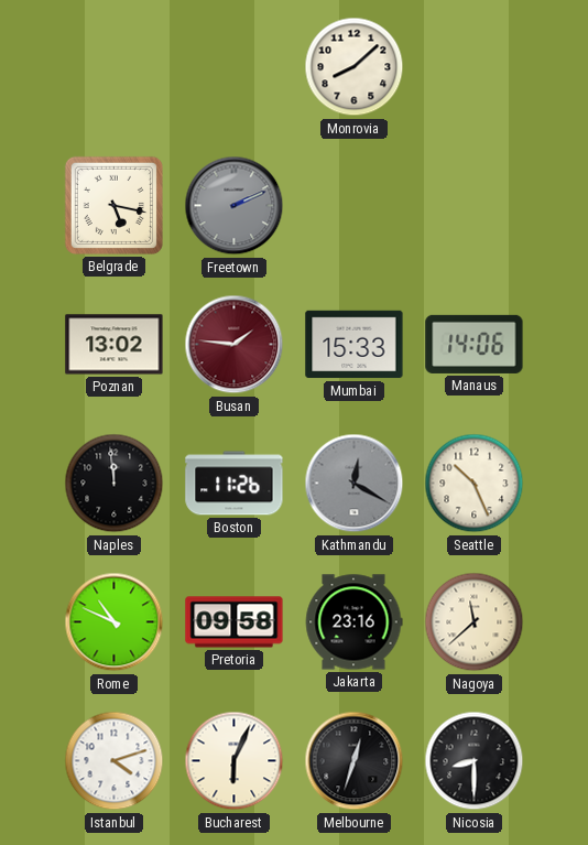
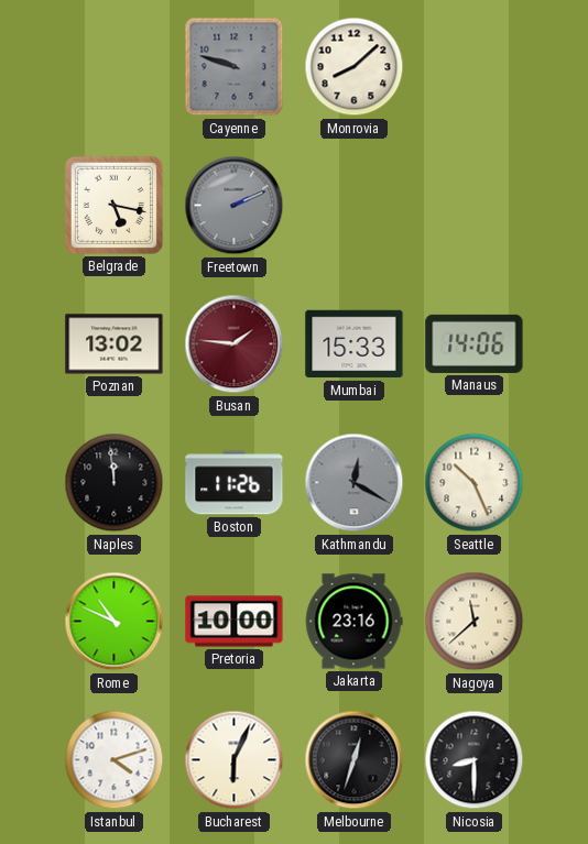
Cayenne: none -> 9:48 (235, 67)
Pretoria: 09:58 -> 10:00 (235, 622)
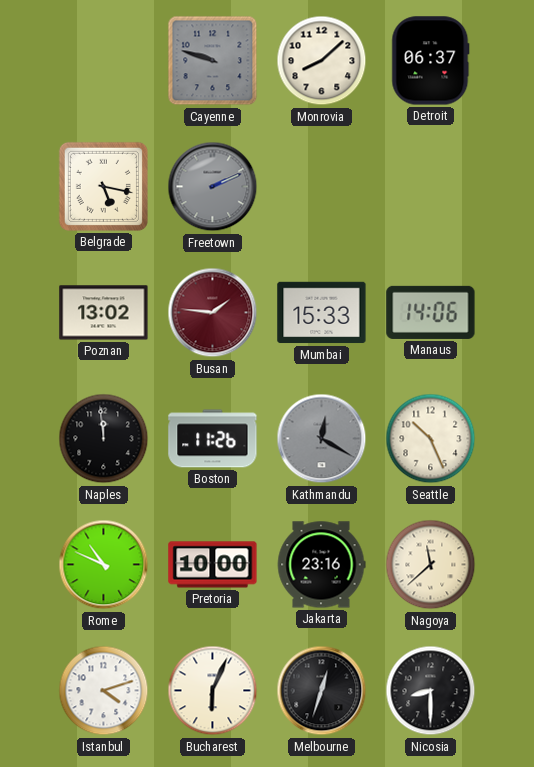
Detroit: none -> 06:37 (431, 61)
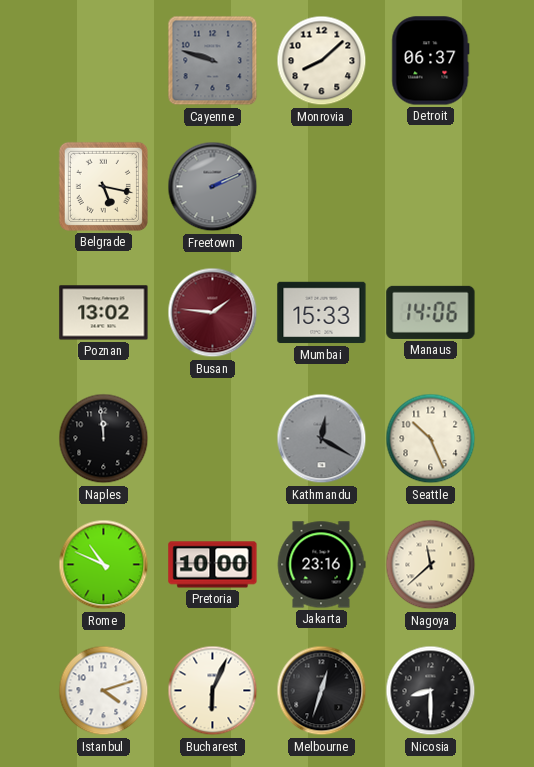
Boston: 11:26 -> none (213, 439)
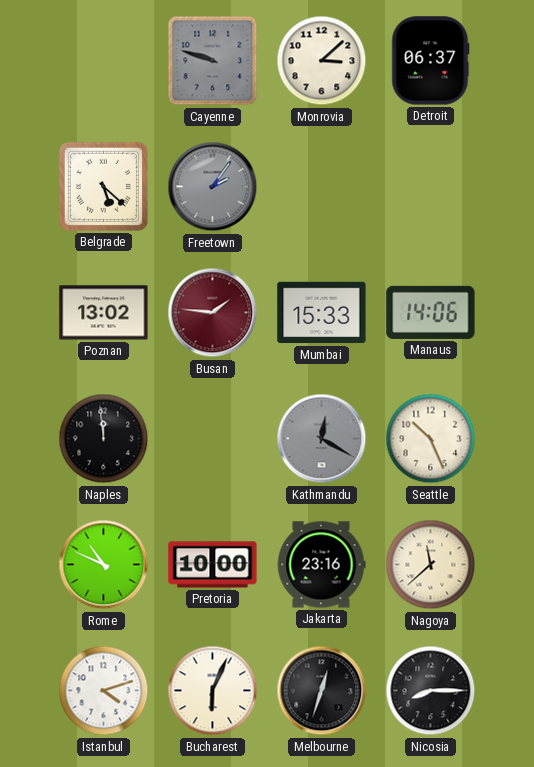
Monrovia: 8:08 -> 3:08 (322, 61)
Belgrade: 5:17 -> 5:22 (103, 186)
Freetown: 2:11 -> 2:06 (213, 187)
Nicosia: 8:30 -> 8:15 (431, 691)
